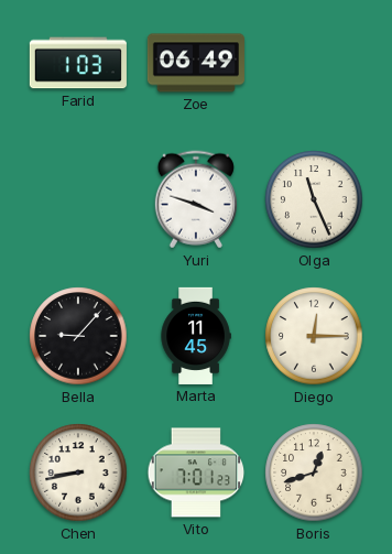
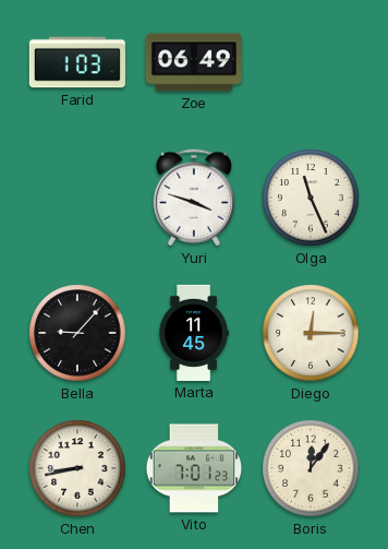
Boris: 12:42 -> 12:06 (311, 468)
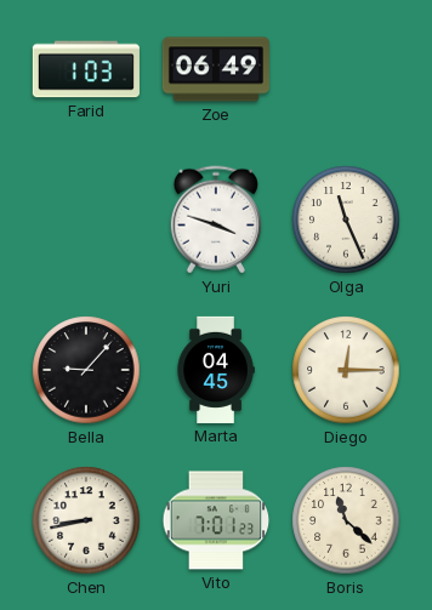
Marta: 11:45 -> 04:45 (216, 370)
Boris: 12:06 -> 11:22 (346, 520)
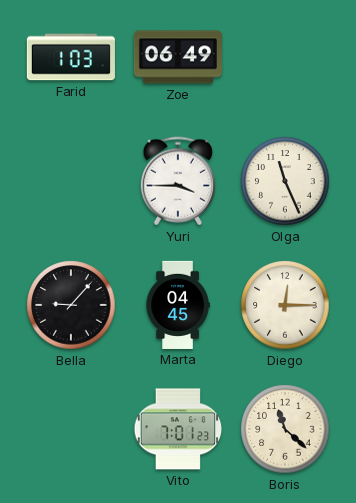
Yuri: 3:48 -> 3:45 (178, 181)
Chen: 8:43 -> none (86, 520)
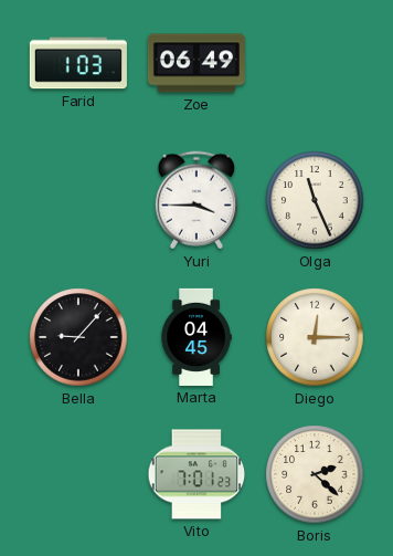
Boris: 11:22 -> 2:22 (315, 474)
